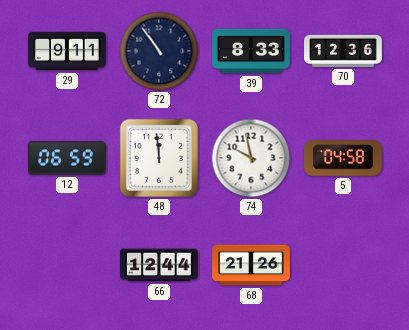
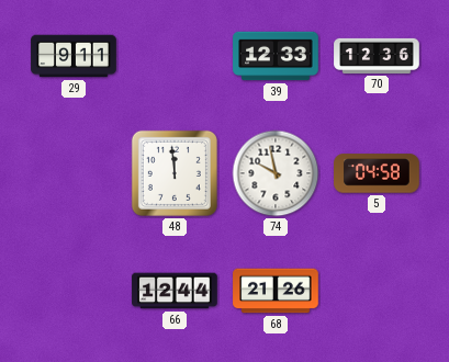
72: 10:54 -> none (159, 51)
39: 8:33 -> 12:33 (276, 56)
12: 06:59 -> none (67, 158)
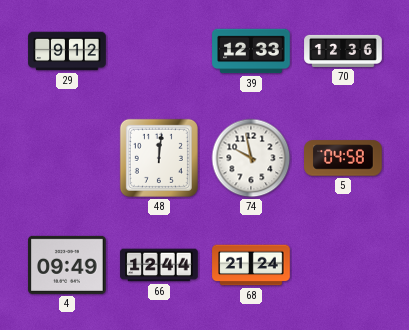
29: 9:11 -> 9:12 (67, 51)
48: 11:59 -> 12:01 (159, 158)
4: none -> 09:49 (67, 265)
68: 21:26 -> 21:24 (251, 265)
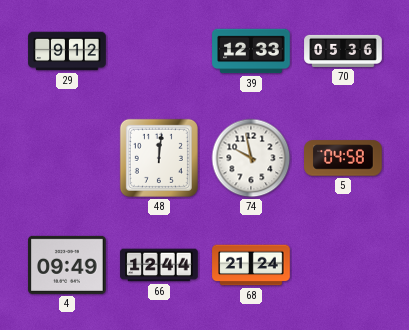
70: 12:36 -> 05:36 (343, 51)
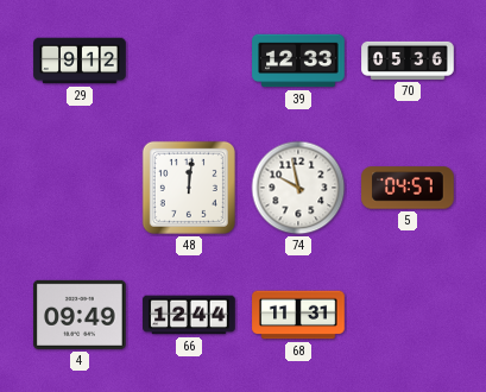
5: 04:58 -> 04:57 (408, 188)
68: 21:24 -> 11:31 (298, 315)
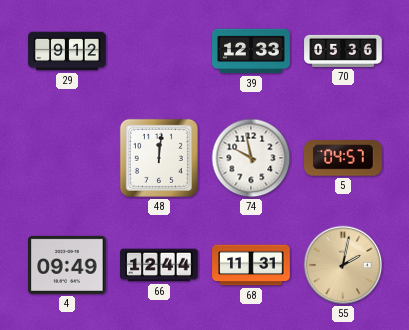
55: none -> 2:02 (343, 265)
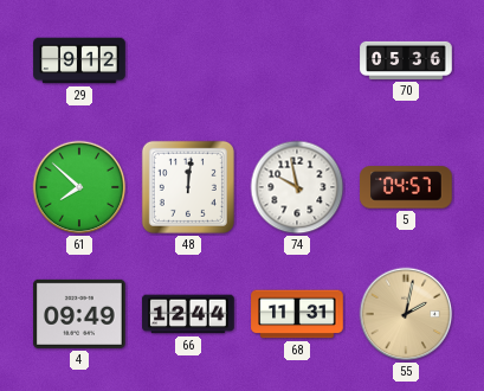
39: 12:33 -> none (251, 51)
61: none -> 7:52 (79, 187)
